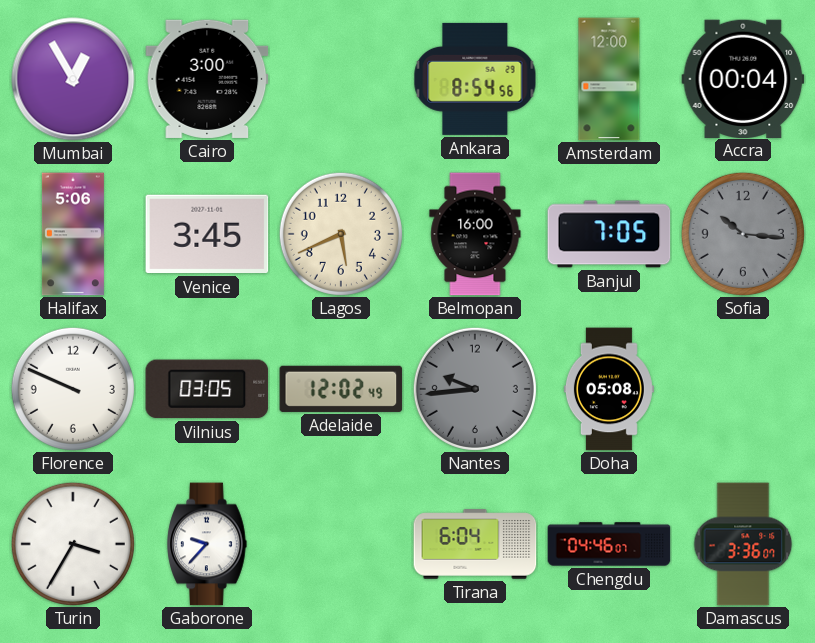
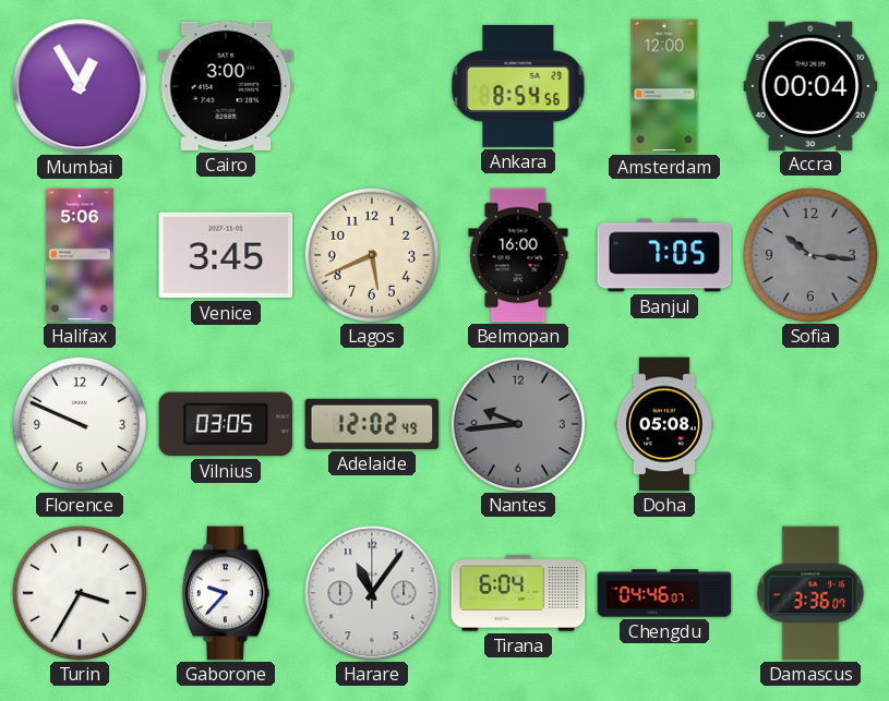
Harare: none -> 11:06 (372, 593)
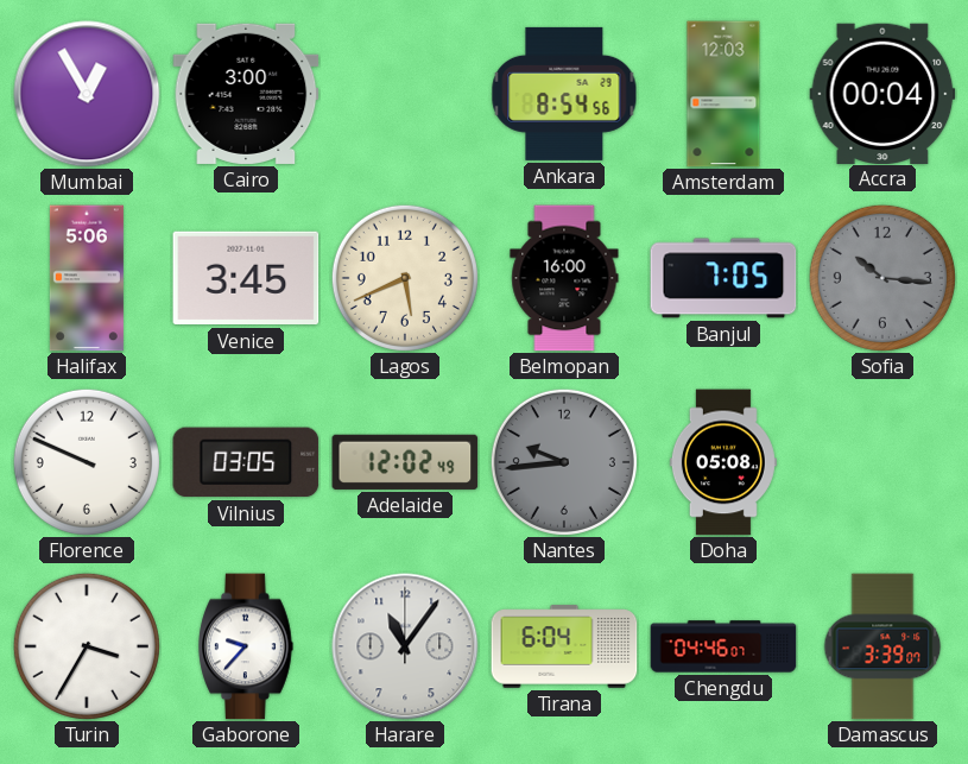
Amsterdam: 12:00 -> 12:03 (723, 94)
Damascus: 3:36 -> 3:39 (882, 646)
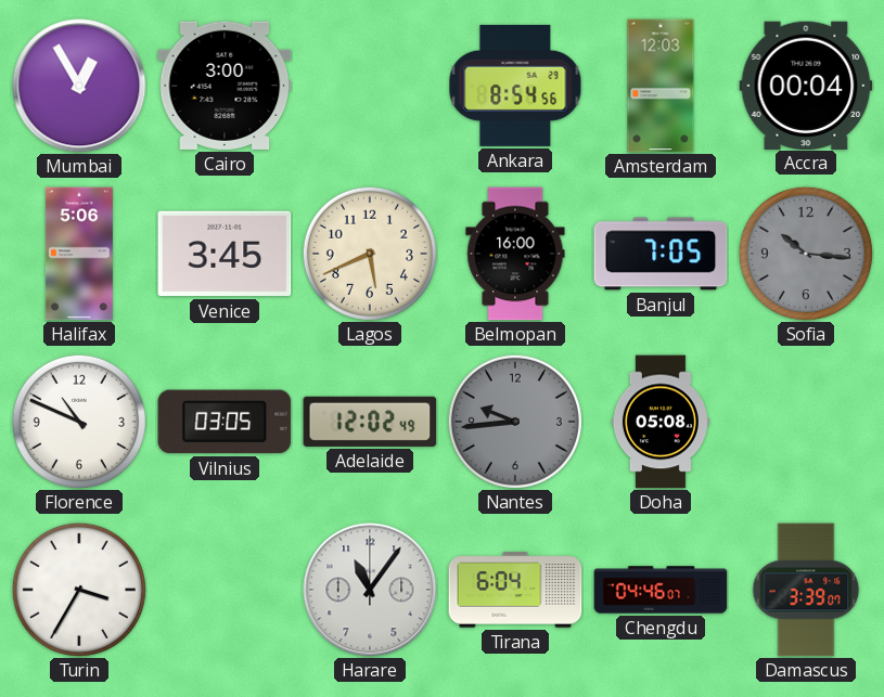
Florence: 9:49 -> 10:49 (79, 422)
Gaborone: 9:37 -> none (246, 646)
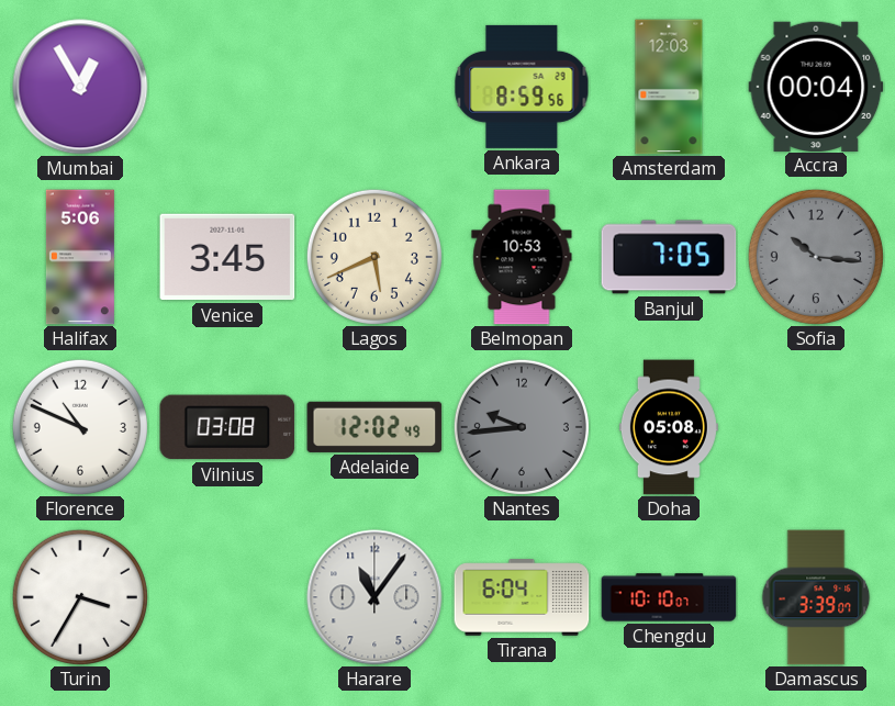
Cairo: 3:00 -> none (225, 86)
Ankara: 8:54 -> 8:59 (522, 87)
Belmopan: 16:00 -> 10:53 (522, 257)
Vilnius: 03:05 -> 03:08 (227, 427)
Chengdu: 04:46 -> 10:10 (669, 597)
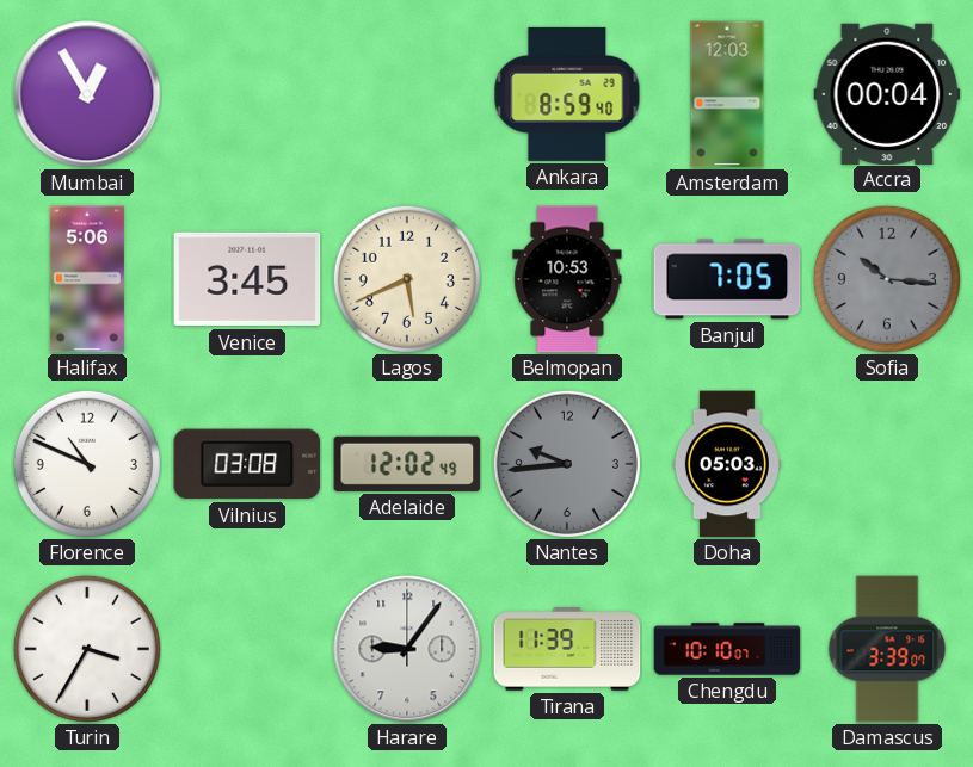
Ankara: 8:59:56 -> 8:59:40 (567, 94)
Doha: 05:08 -> 05:03 (727, 464)
Harare: 11:06 -> 9:06 (407, 649)
Tirana: 6:04 -> 11:39 (567, 649)
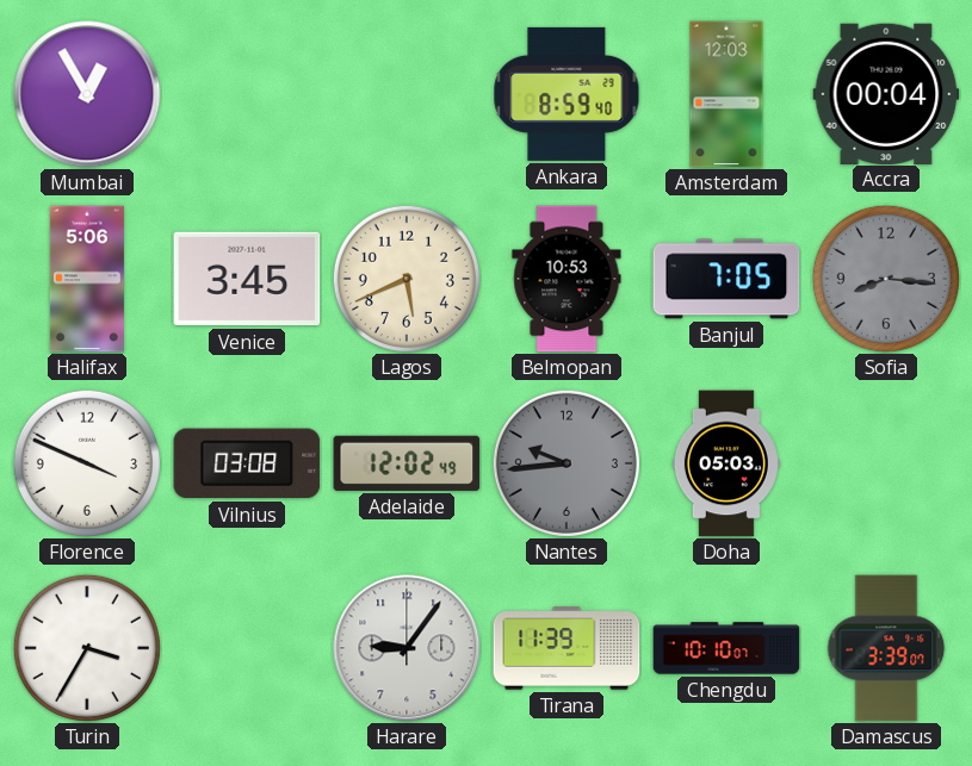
Sofia: 10:16 -> 8:16 (886, 279)
Florence: 10:49 -> 3:49 (87, 463)
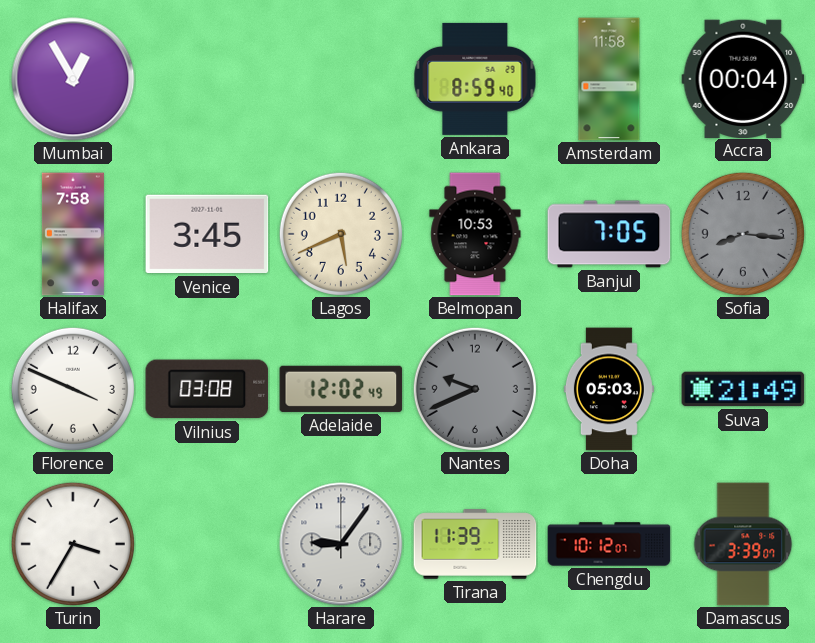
Amsterdam: 12:03 -> 11:58 (609, 79)
Halifax: 5:06 -> 7:58 (73, 234)
Nantes: 9:44 -> 9:41 (475, 389)
Suva: none -> 21:49 (743, 389)
Chengdu: 10:10 -> 10:12 (609, 544)
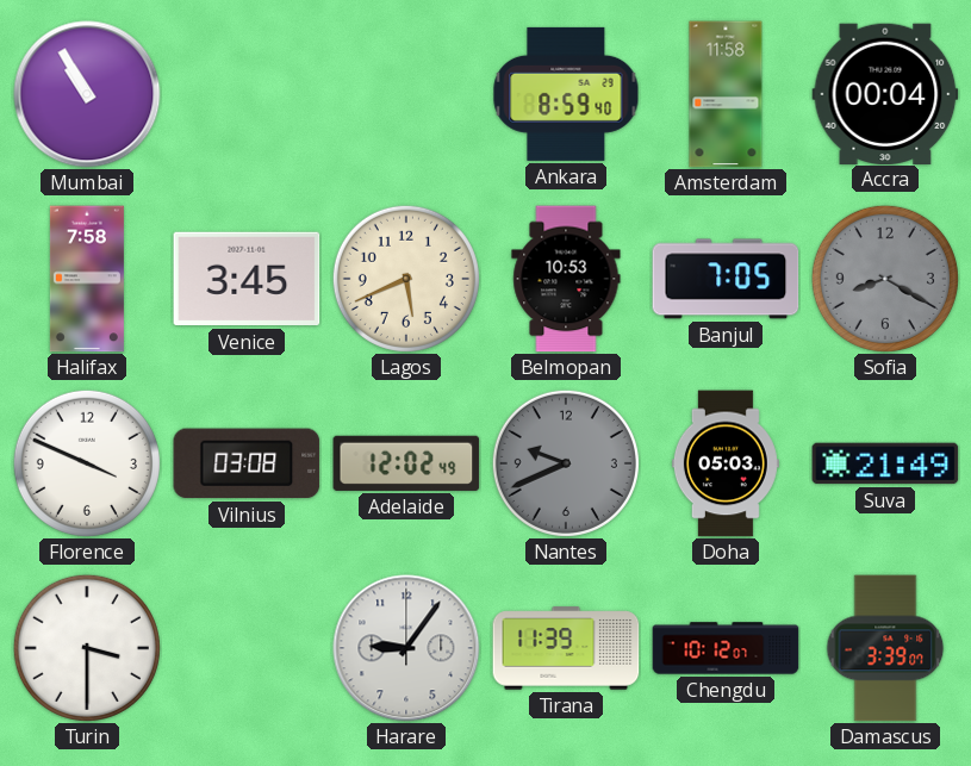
Mumbai: 12:55 -> 10:55 (87, 94)
Sofia: 8:16 -> 8:20 (885, 279)
Turin: 3:35 -> 3:30 (87, 648)
